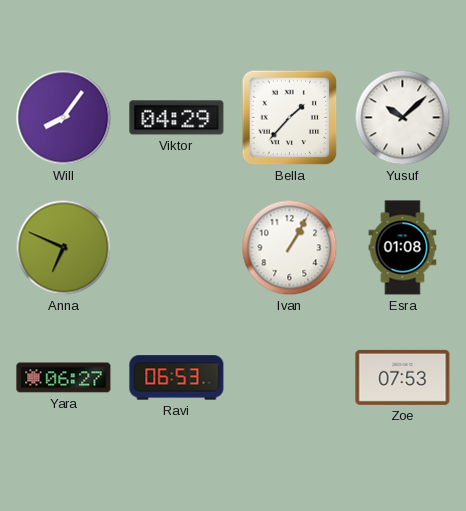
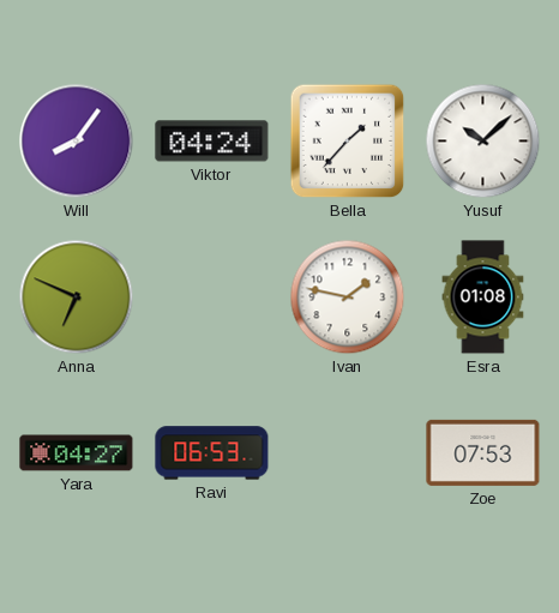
Viktor: 04:29 -> 04:24 (212, 142)
Ivan: 1:05 -> 1:47 (348, 298)
Yara: 06:27 -> 04:27 (77, 453)
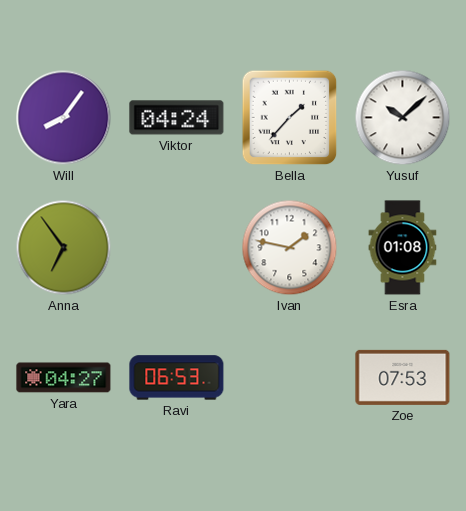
Anna: 6:49 -> 6:54 (64, 248)
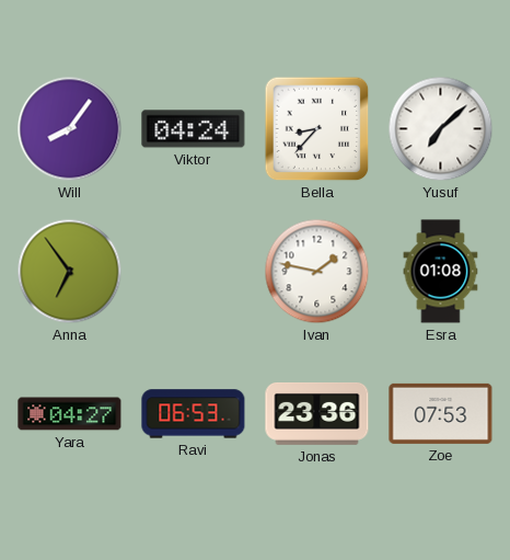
Bella: 1:37 -> 8:37 (317, 129)
Yusuf: 10:08 -> 7:08 (441, 129)
Jonas: none -> 23:36 (317, 413)
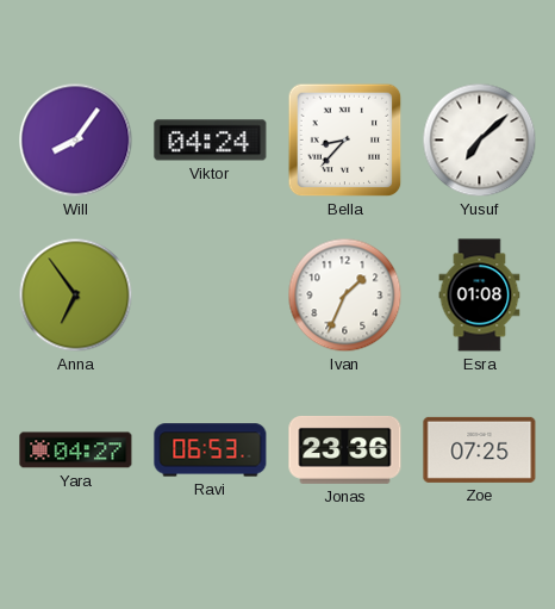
Ivan: 1:47 -> 1:34 (345, 296)
Zoe: 07:53 -> 07:25 (480, 449)
